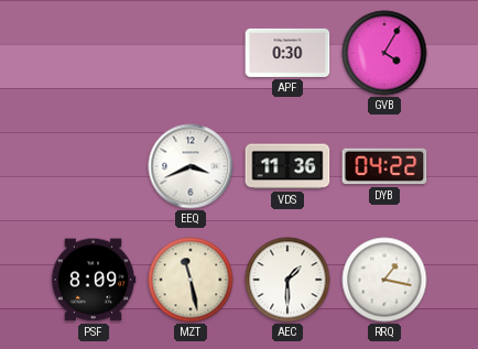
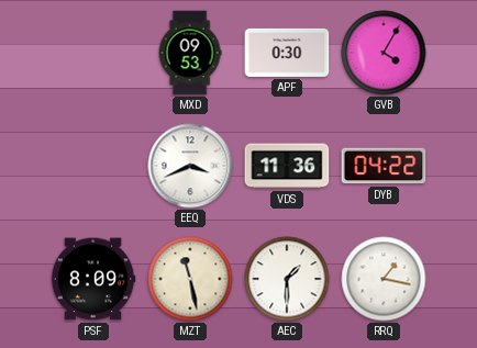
MXD: none -> 09:53 (190, 53)
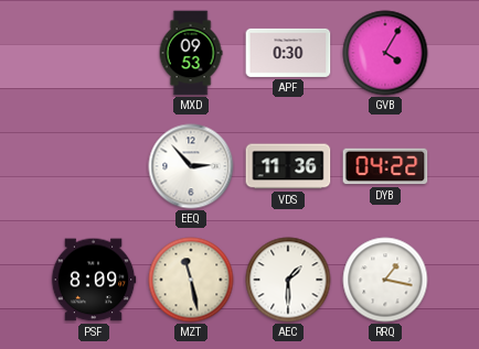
EEQ: 3:41 -> 2:53 (191, 166)
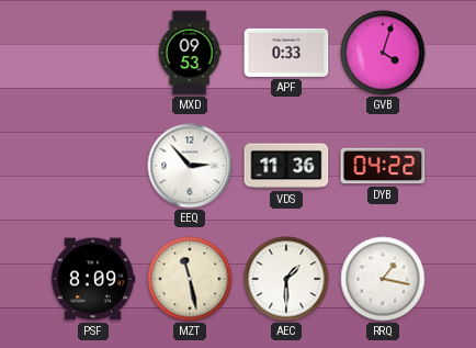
APF: 0:30 -> 0:33 (286, 53)
GVB: 4:05 -> 4:03 (383, 53)
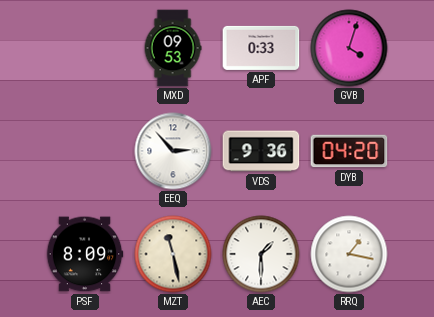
VDS: 11:36 -> 9:36 (261, 151)
DYB: 04:22 -> 04:20 (349, 151)
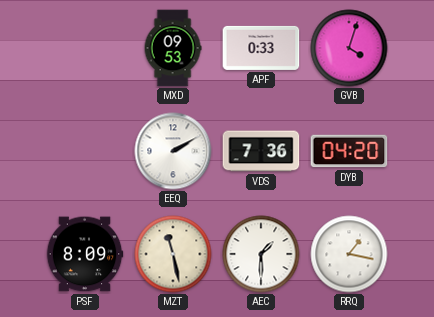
EEQ: 2:53 -> 2:10 (173, 151)
VDS: 9:36 -> 7:36 (261, 151)
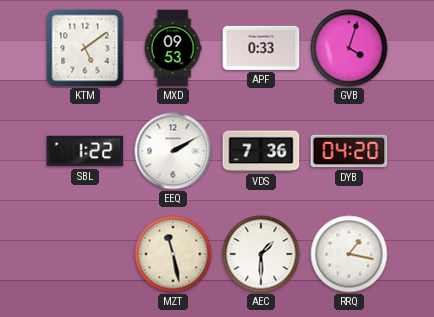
KTM: none -> 5:09 (85, 48)
SBL: none -> 1:22 (85, 151)
PSF: 8:09 -> none (85, 254)
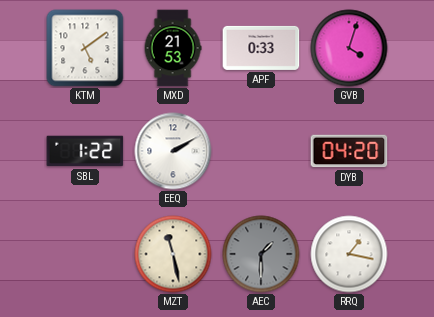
MXD: 09:53 -> 21:53 (173, 48)
VDS: 7:36 -> none (261, 151)
AEC dial: white -> grey (261, 254)
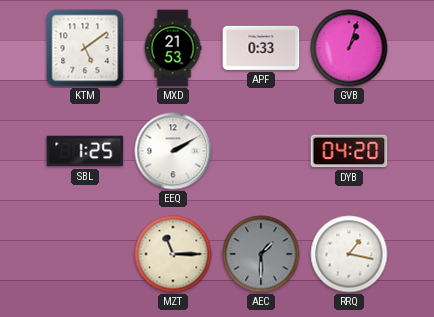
GVB: 4:03 -> 1:03 (349, 48)
SBL: 1:22 -> 1:25 (85, 151)
MZT: 11:28 -> 11:15 (173, 254)
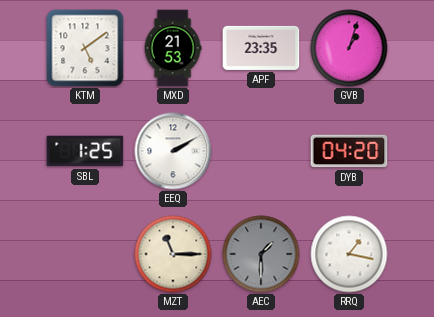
APF: 0:33 -> 23:35 (261, 48)
